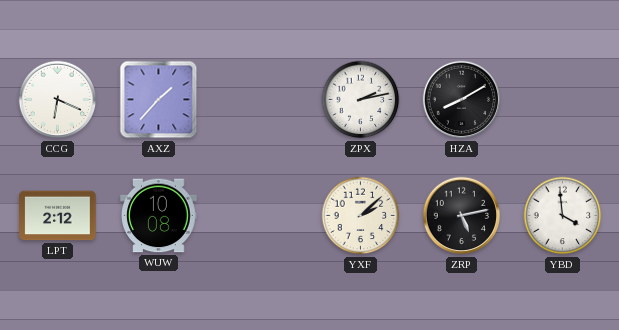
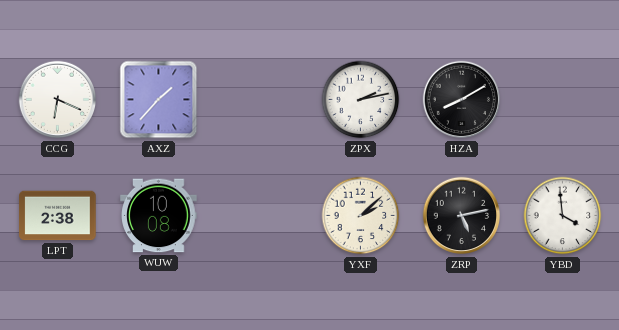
LPT: 2:12 -> 2:38 (58, 216)
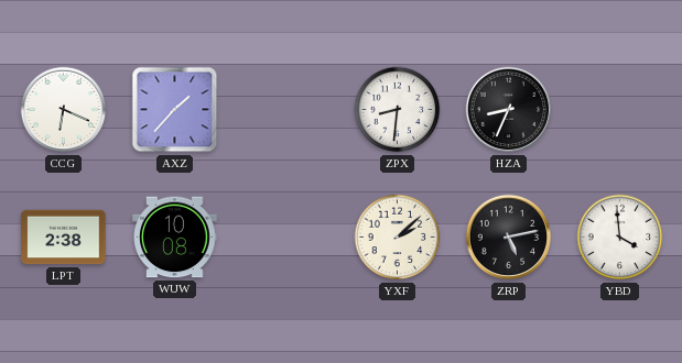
ZPX: 2:13 -> 8:31 (398, 110)
HZA: 8:10 -> 8:34 (509, 110)
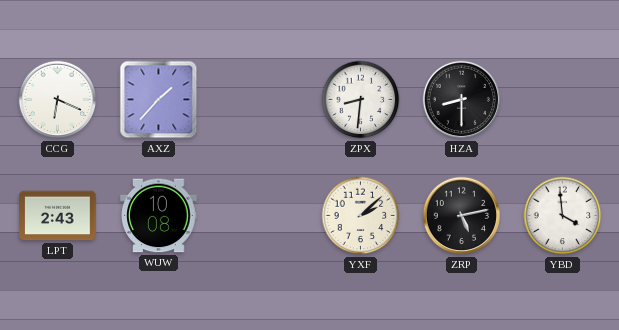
HZA: 8:34 -> 8:30 (462, 100)
LPT: 2:38 -> 2:43 (58, 216)
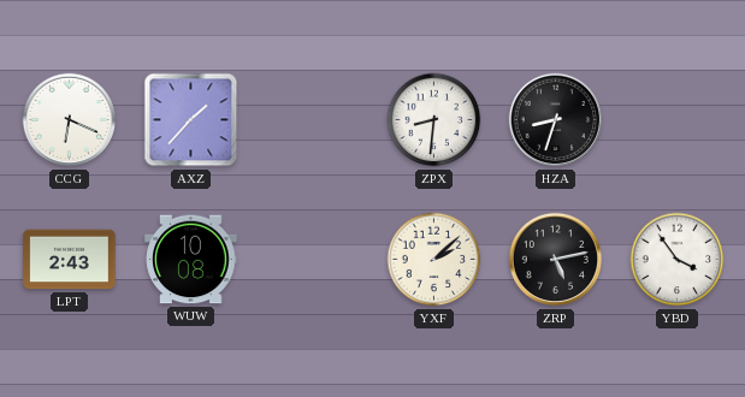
HZA: 8:30 -> 8:33 (556, 120)
YBD: 3:59 -> 3:54 (678, 260)
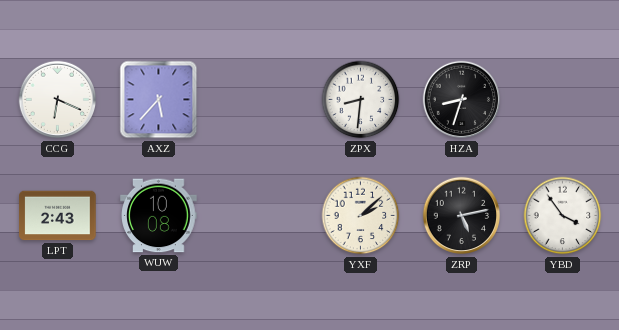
AXZ: 1:37 -> 5:37 (159, 100)
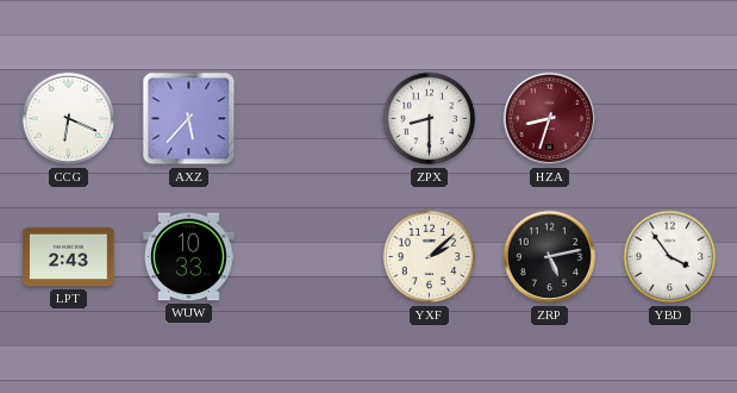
ZPX: 8:31 -> 8:30 (430, 119)
HZA dial: black -> burgundy (550, 119)
WUW: 10:08 -> 10:33 (189, 257)
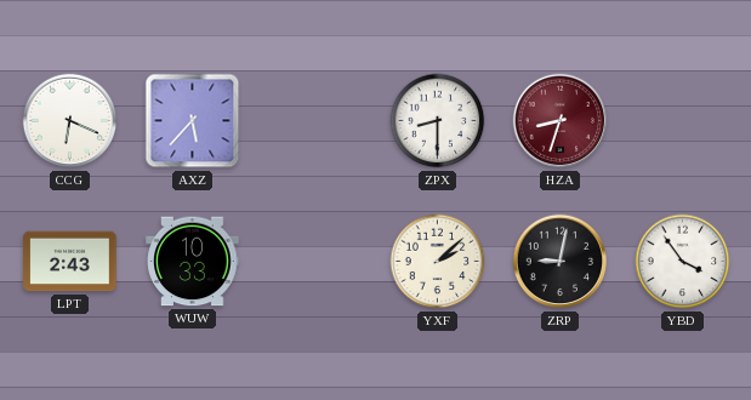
ZRP: 5:13 -> 9:02 (561, 262)
